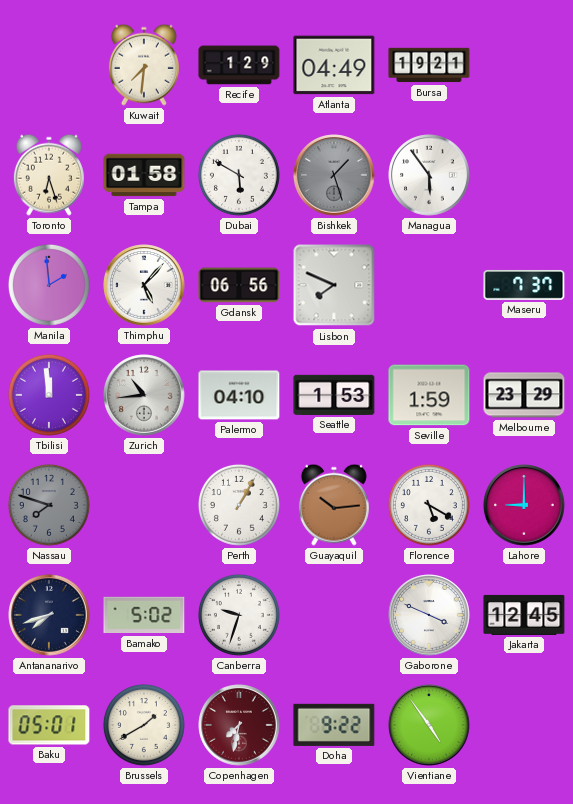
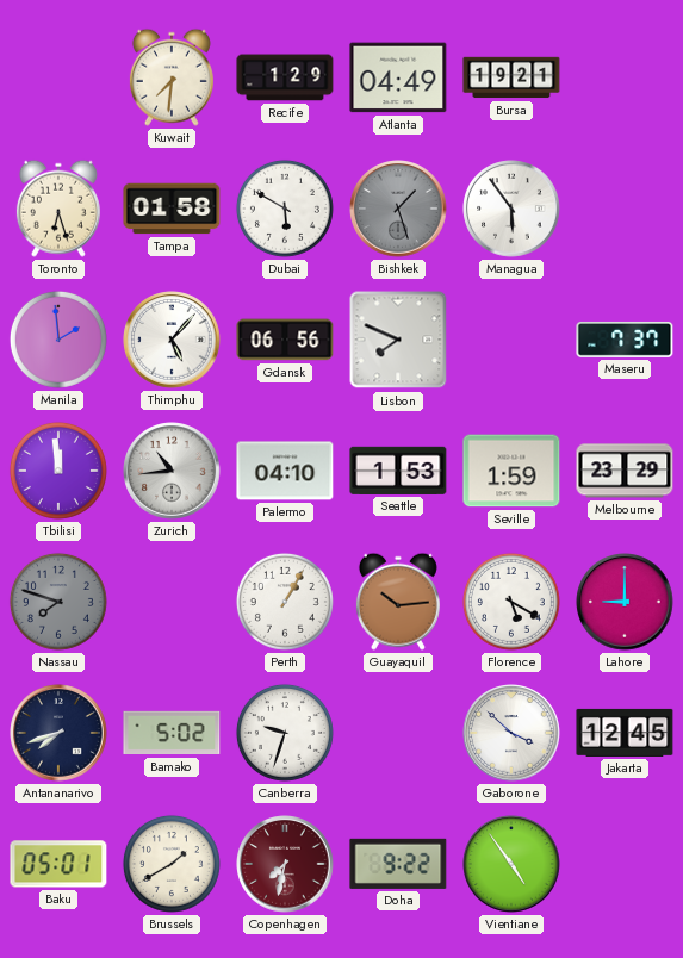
Gaborone: 3:49 -> 3:52 (511, 733)
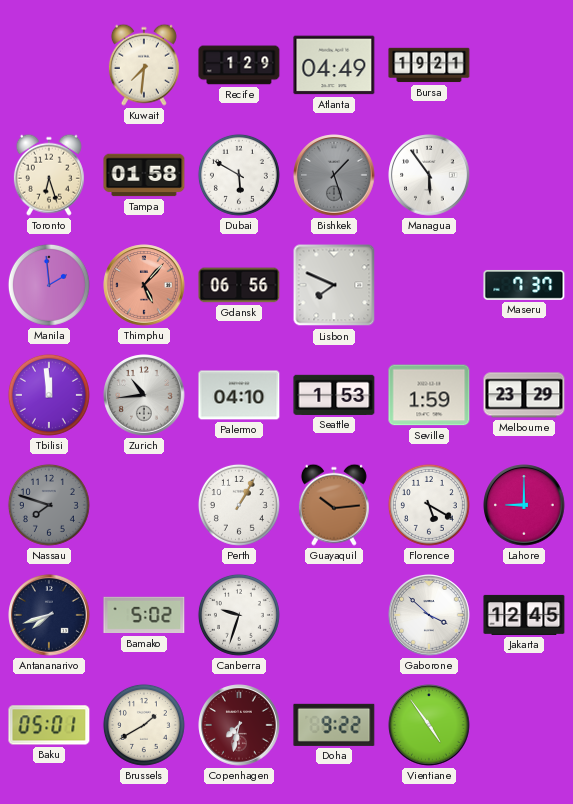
Thimphu dial: white -> salmon (144, 285)
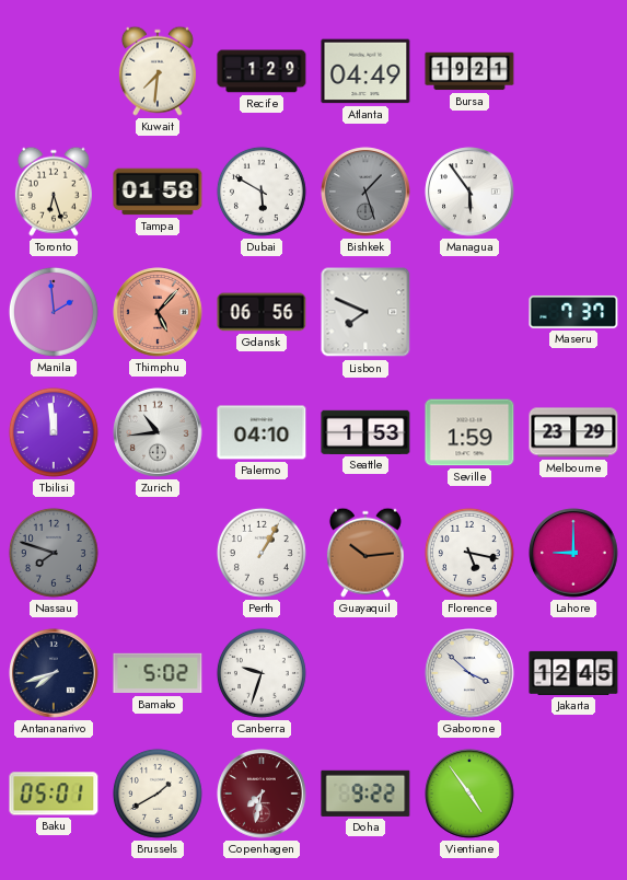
Florence: 5:20 -> 5:17 (469, 553)
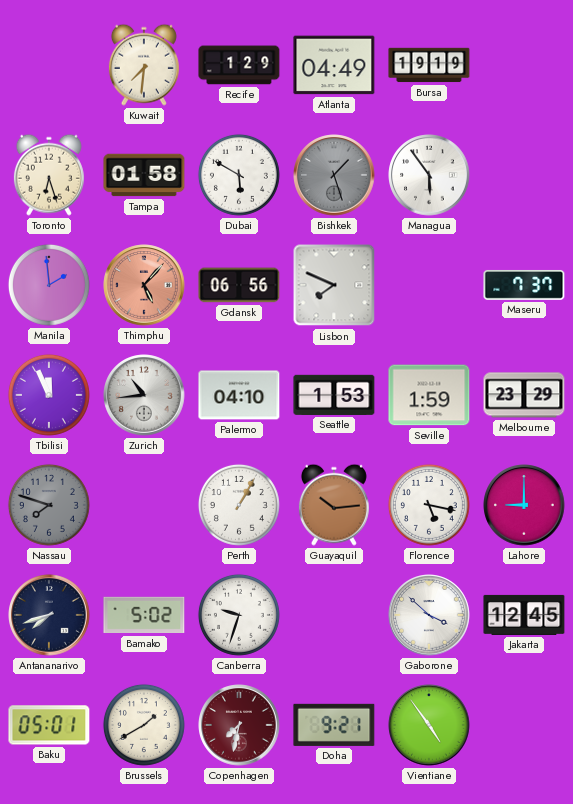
Bursa: 19:21 -> 19:19 (429, 65)
Tbilisi: 11:59 -> 11:56 (49, 395)
Doha: 9:22 -> 9:21 (334, 725)
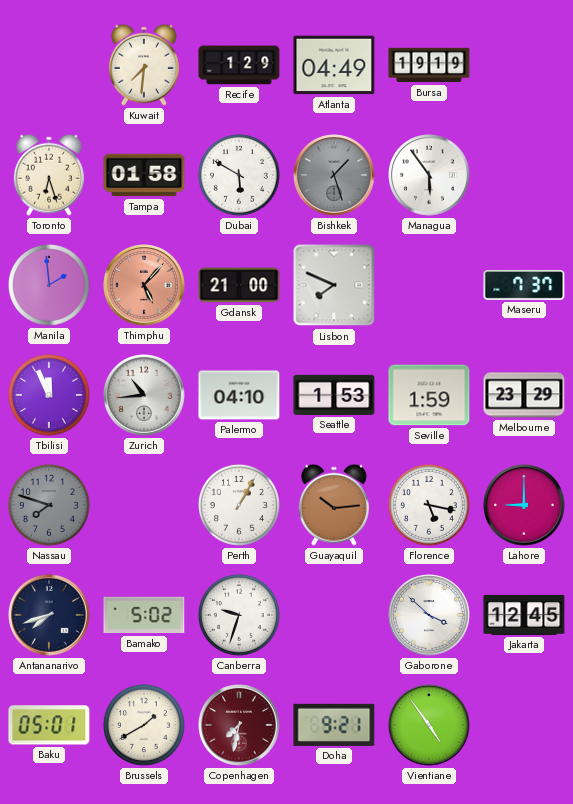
Gdansk: 06:56 -> 21:00 (239, 285)
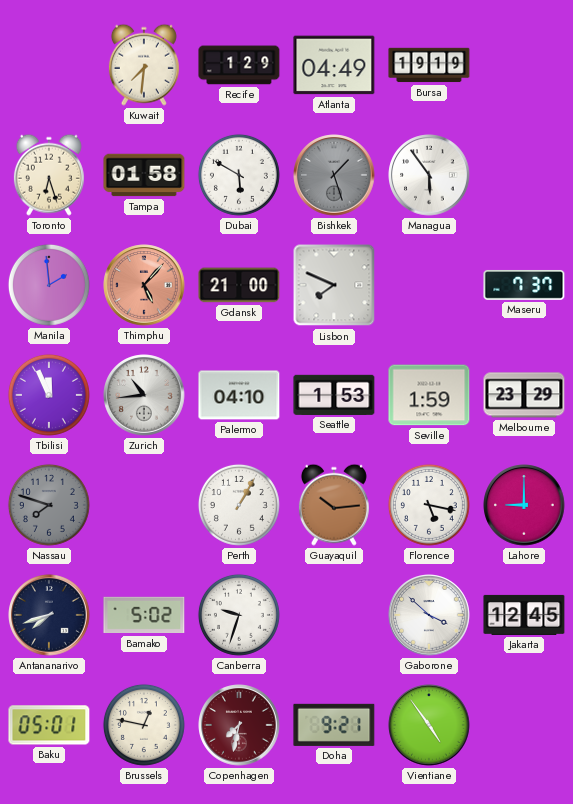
Brussels: 1:40 -> 12:47 (144, 725)
